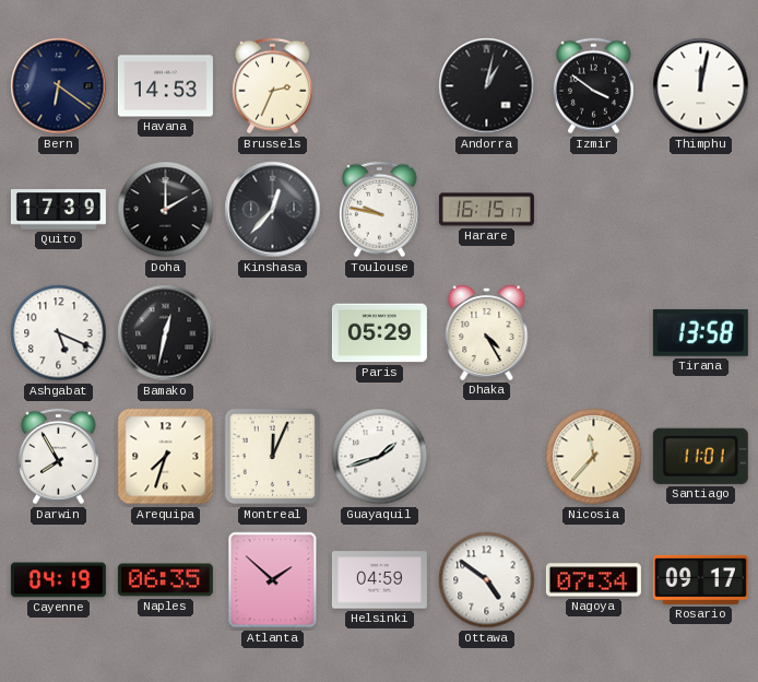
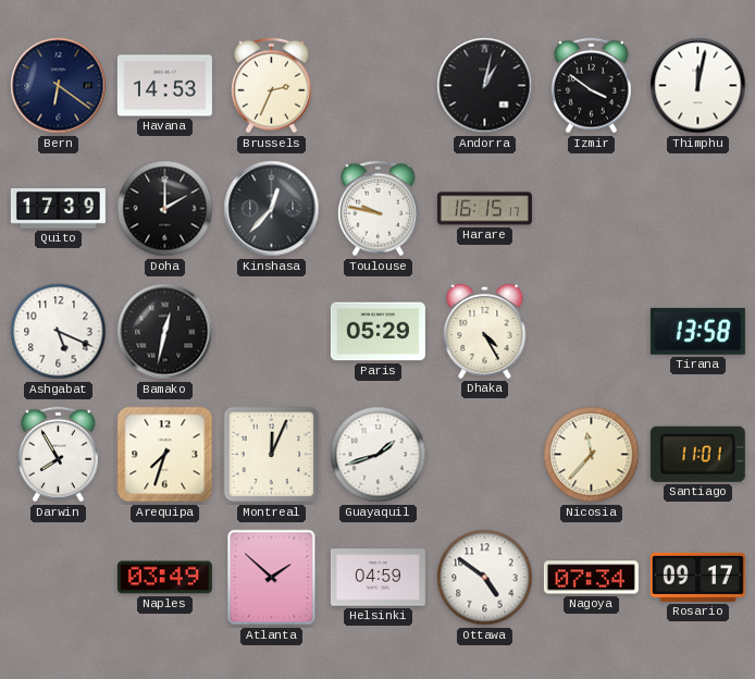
Cayenne: 04:19 -> none (58, 580)
Naples: 06:35 -> 03:49 (164, 578)
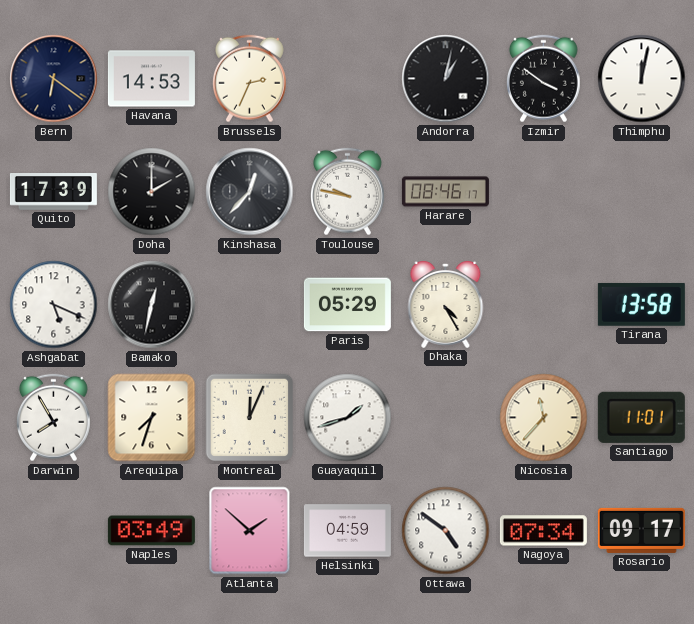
Harare: 16:15 -> 08:46 (445, 192)
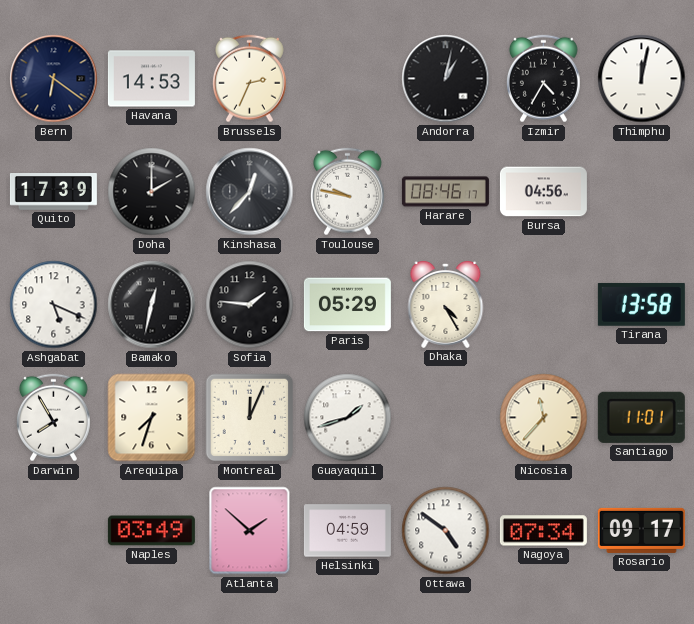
Izmir: 3:51 -> 4:35 (543, 79)
Bursa: none -> 04:56 (543, 192)
Sofia: none -> 1:46 (250, 305)
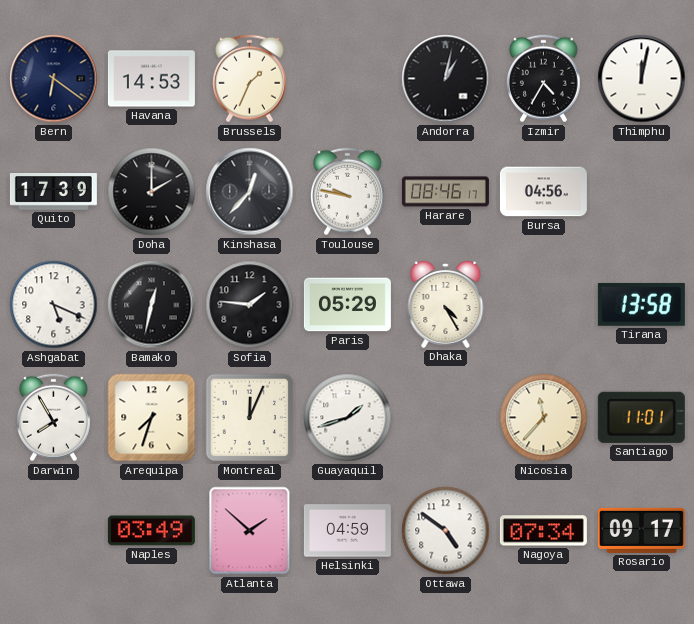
Brussels: 2:34 -> 1:34 (249, 79)
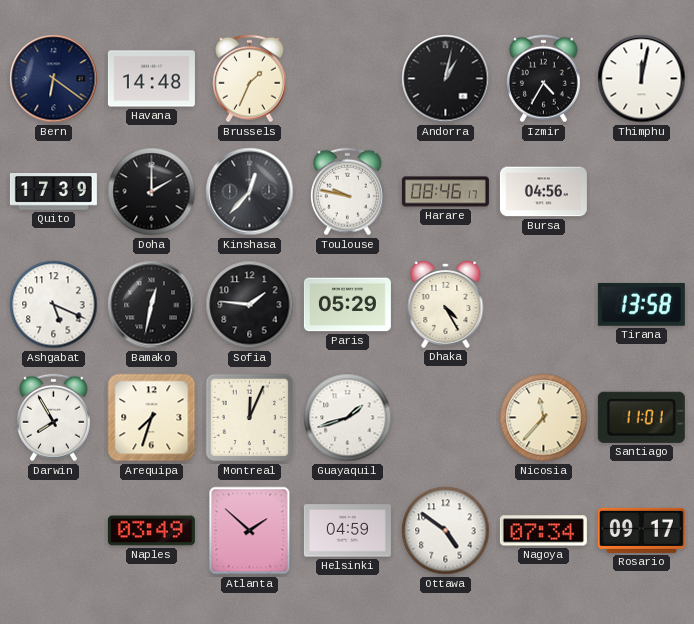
Havana: 14:53 -> 14:48 (151, 79)
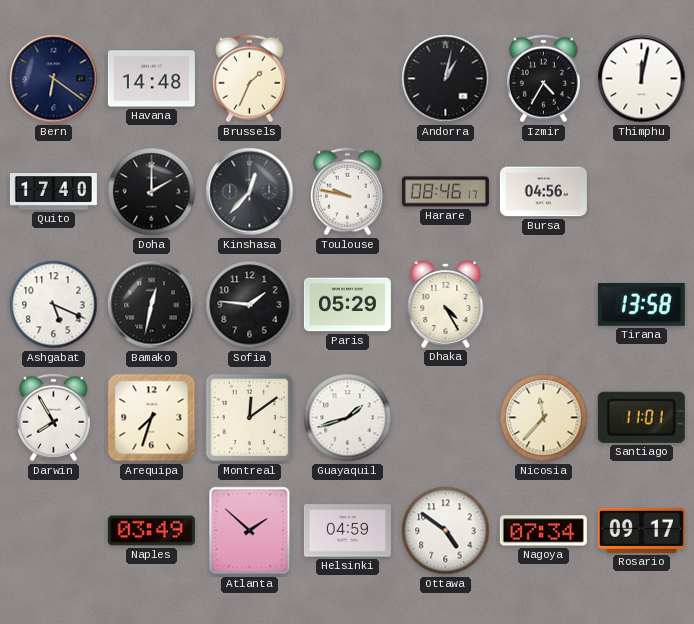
Quito: 17:39 -> 17:40 (53, 192)
Montreal: 12:04 -> 12:09 (250, 418)
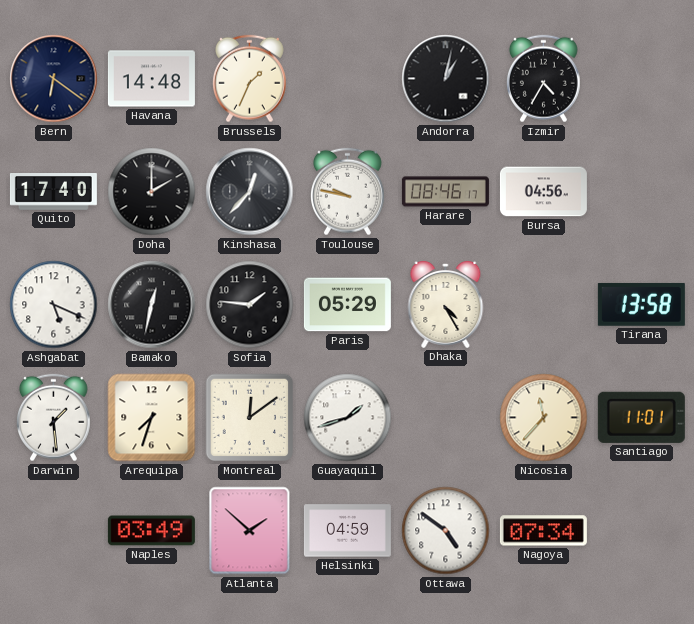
Thimphu: 12:02 -> none (642, 79)
Darwin: 7:55 -> 1:29 (53, 418)
Rosario: 09:17 -> none (641, 530)
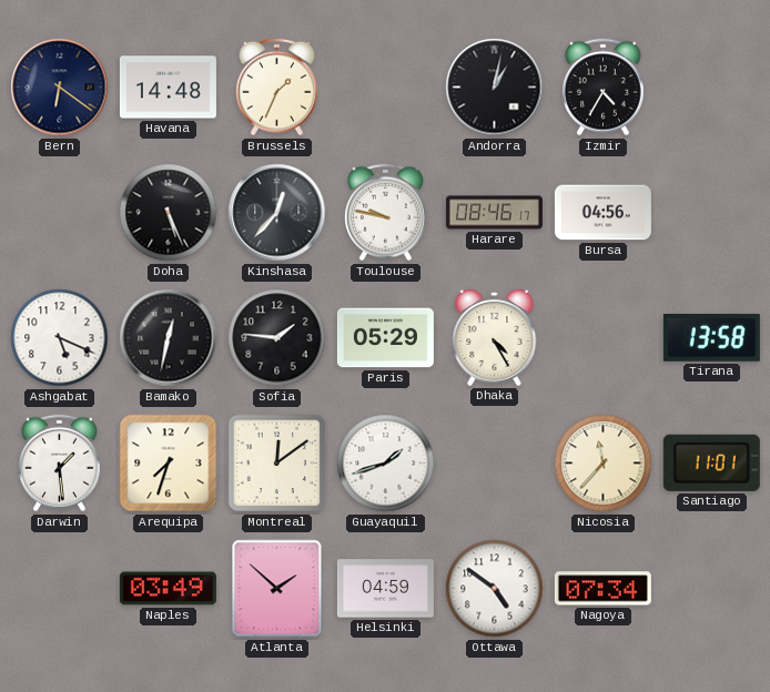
Quito: 17:40 -> none (53, 192)
Doha: 2:00 -> 5:26 (169, 213)
